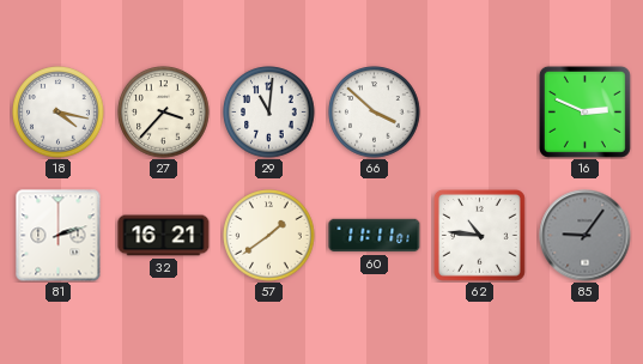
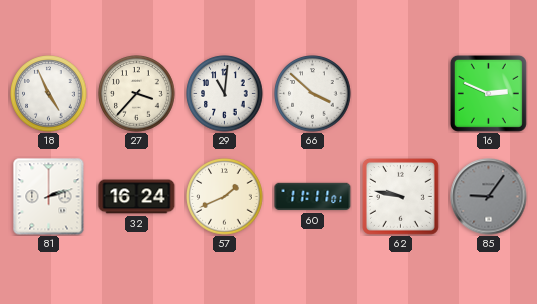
18: 4:17 -> 4:56 (49, 94)
32: 16:21 -> 16:24 (137, 197)
57: 1:39 -> 1:41 (225, 197)
62: 10:46 -> 9:47 (400, 196)
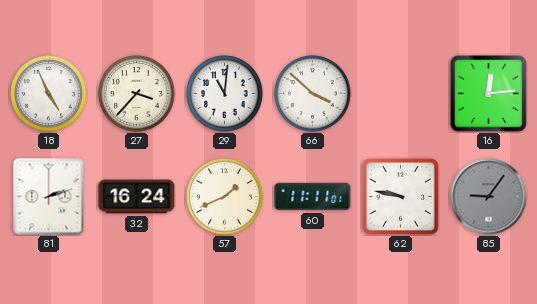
16: 2:49 -> 12:14 (488, 93)
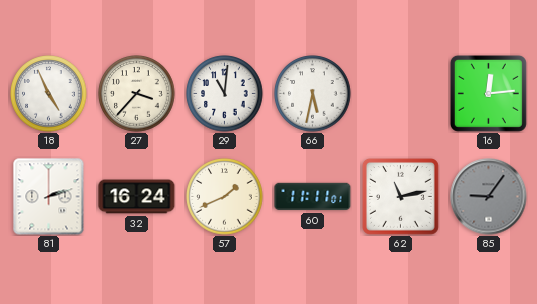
66: 3:52 -> 5:32 (313, 94)
62: 9:47 -> 11:13 (400, 196)
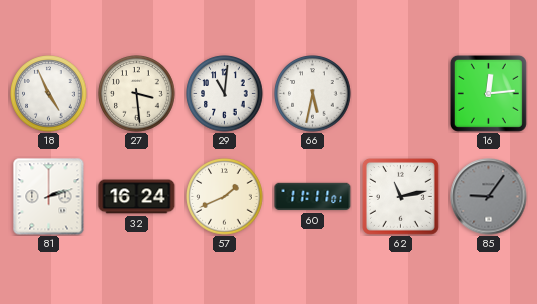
27: 3:37 -> 3:29 (137, 94)
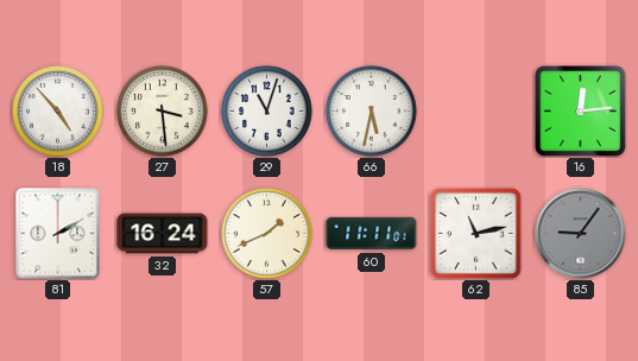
18: 4:56 -> 4:53 (58, 112)
29: 11:01 -> 11:03 (267, 112)
81: 2:12 -> 2:10 (58, 234)
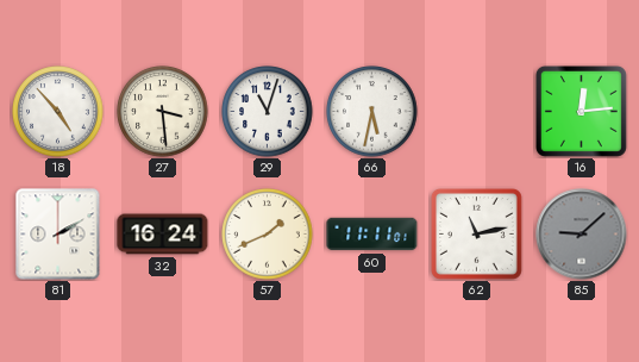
85: 9:06 -> 9:08 (582, 235)
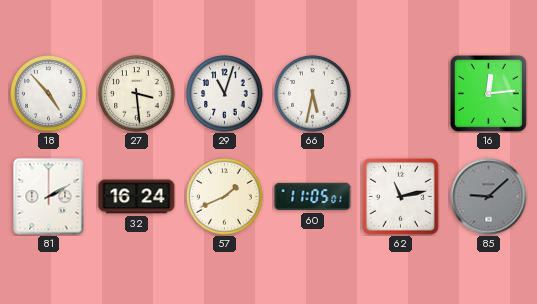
60: 11:11 -> 11:05 (313, 197)
